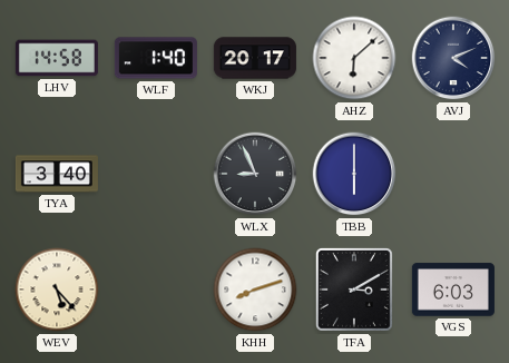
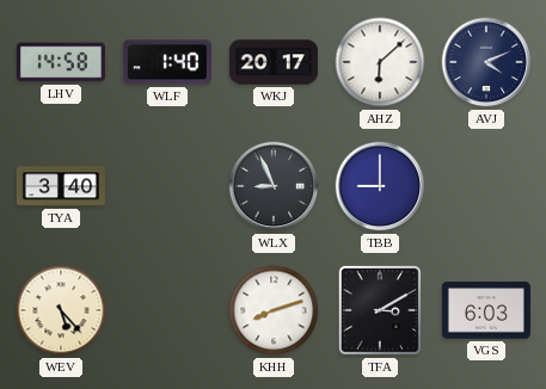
TBB: 6:00 -> 9:00 (380, 186)
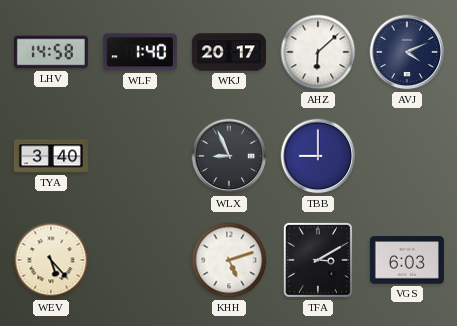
KHH: 8:12 -> 5:12 (229, 260)
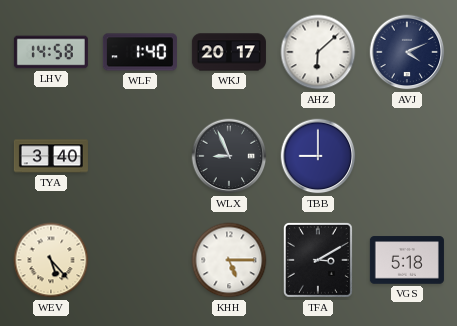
KHH: 5:12 -> 5:15 (229, 260)
VGS: 6:03 -> 5:18 (407, 260)
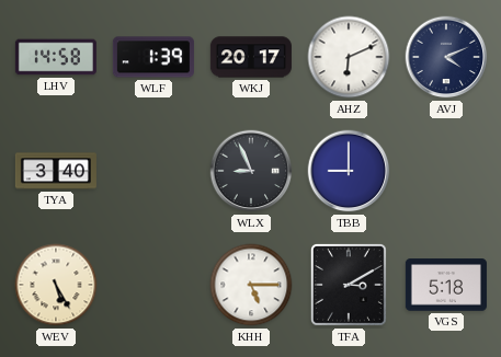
WLF: 1:40 -> 1:39 (153, 57)
AHZ: 6:08 -> 6:11 (349, 57)
WEV: 5:23 -> 5:25 (56, 285)
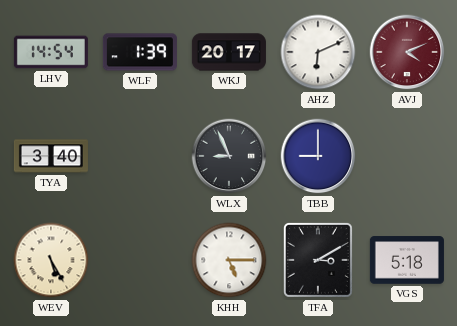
LHV: 14:58 -> 14:54 (51, 52)
AVJ dial: navy -> burgundy (407, 52)
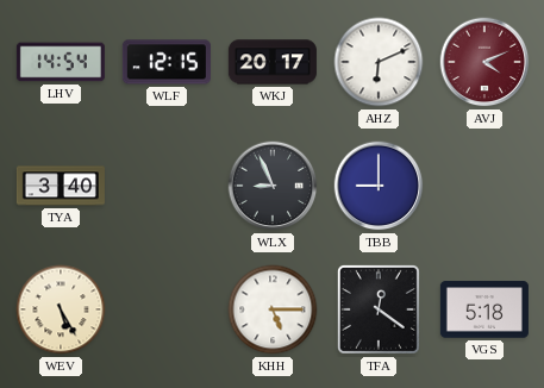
WLF: 1:39 -> 12:15 (167, 62)
TFA: 3:10 -> 12:21 (379, 309)
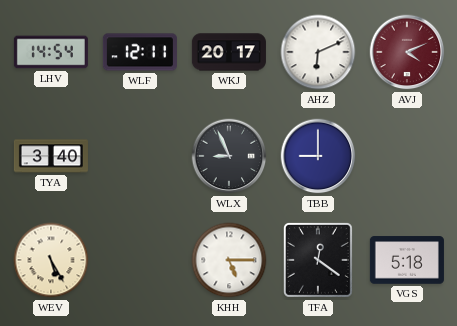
WLF: 12:15 -> 12:11 (140, 52)
